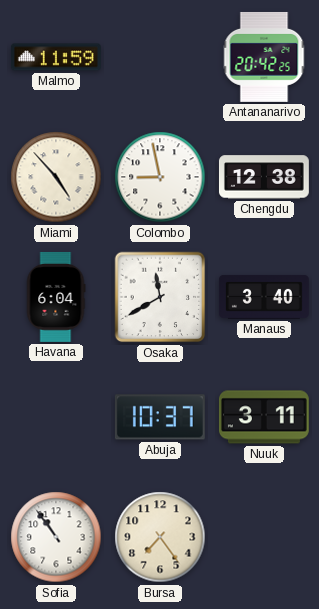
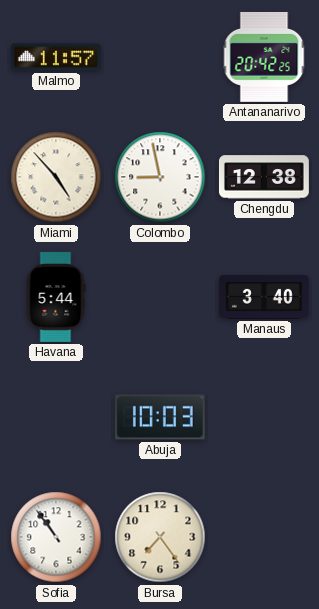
Malmo: 11:59 -> 11:57 (56, 57)
Havana: 6:04 -> 5:44 (56, 297)
Osaka: 11:40 -> none (160, 297)
Abuja: 10:37 -> 10:03 (160, 417)
Nuuk: 3:11 -> none (264, 417)
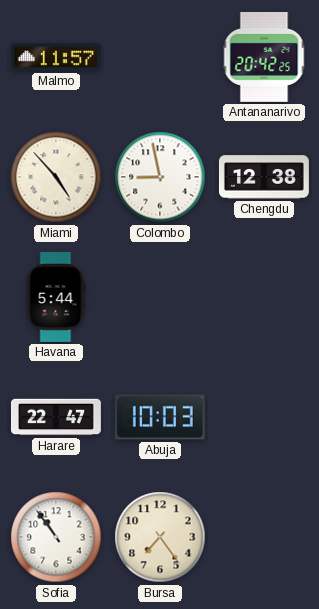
Manaus: 3:40 -> none (264, 297)
Harare: none -> 22:47 (56, 417)
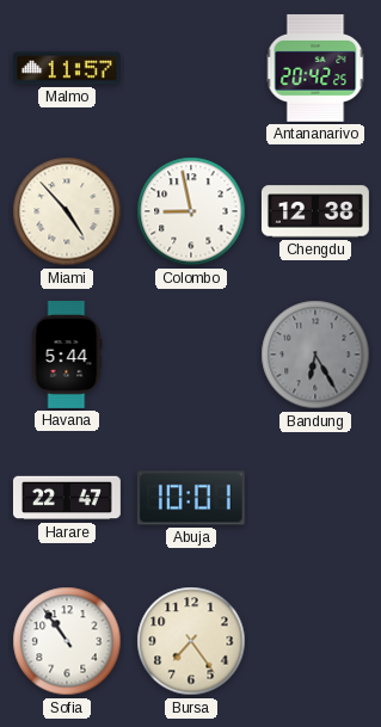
Bandung: none -> 6:25 (315, 355)
Abuja: 10:03 -> 10:01 (191, 498)
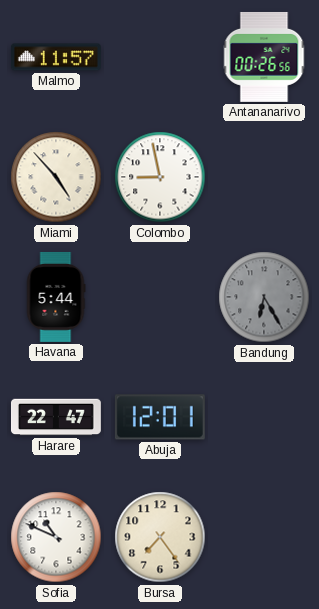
Antananarivo: 20:42 -> 00:26 (264, 57)
Chengdu: 12:38 -> none (315, 211)
Abuja: 10:01 -> 12:01 (160, 417)
Sofia: 10:54 -> 10:49 (56, 537)
